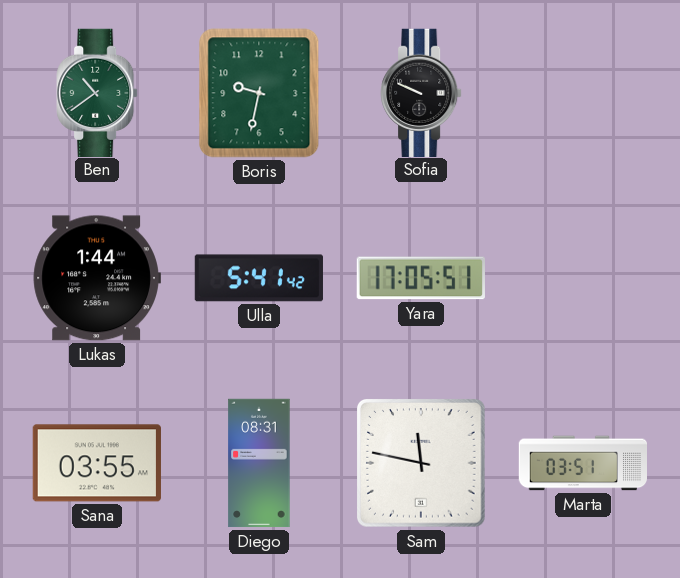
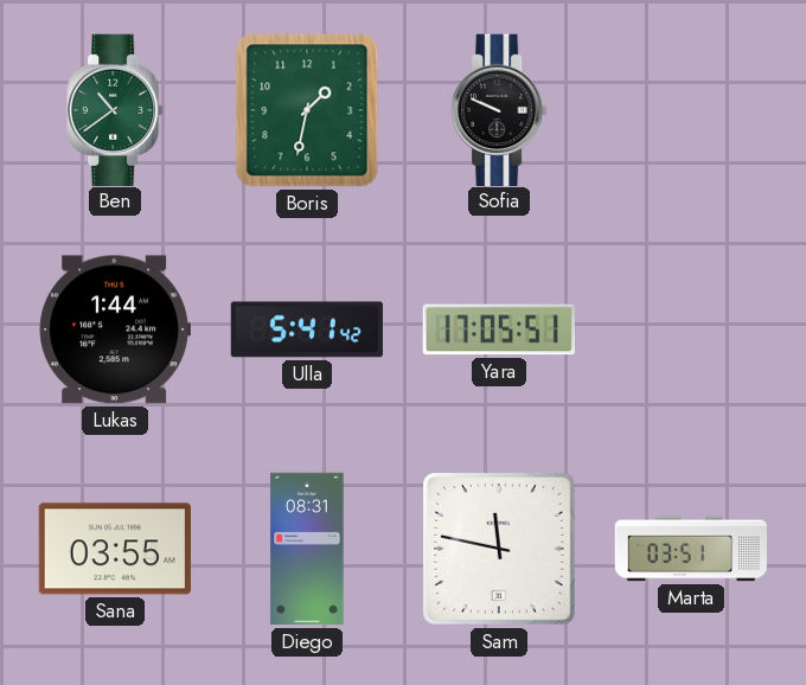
Boris: 9:32 -> 1:32 (307, 110)
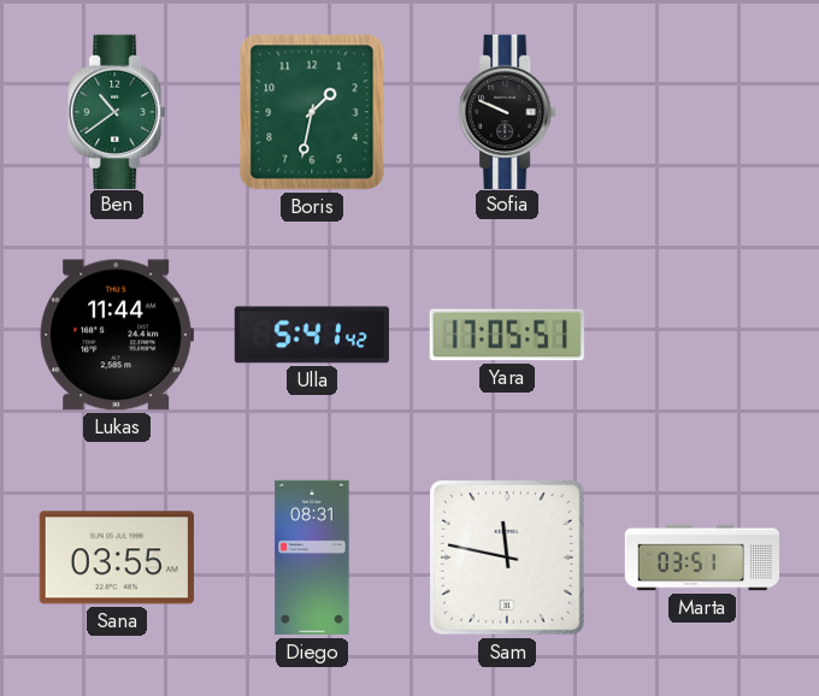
Lukas: 1:44 -> 11:44 (117, 335)
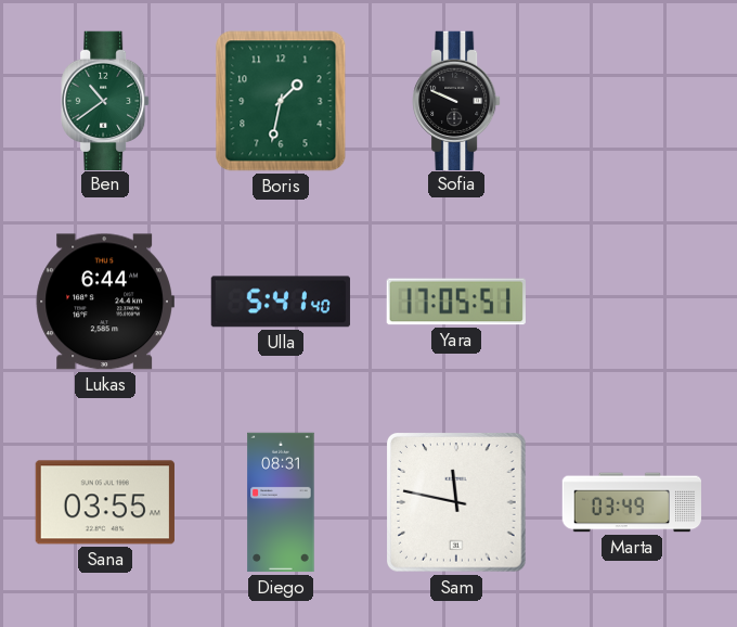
Lukas: 11:44 -> 6:44 (105, 302)
Ulla: 5:41:42 -> 5:41:40 (281, 302)
Marta: 03:51 -> 03:49 (632, 502)
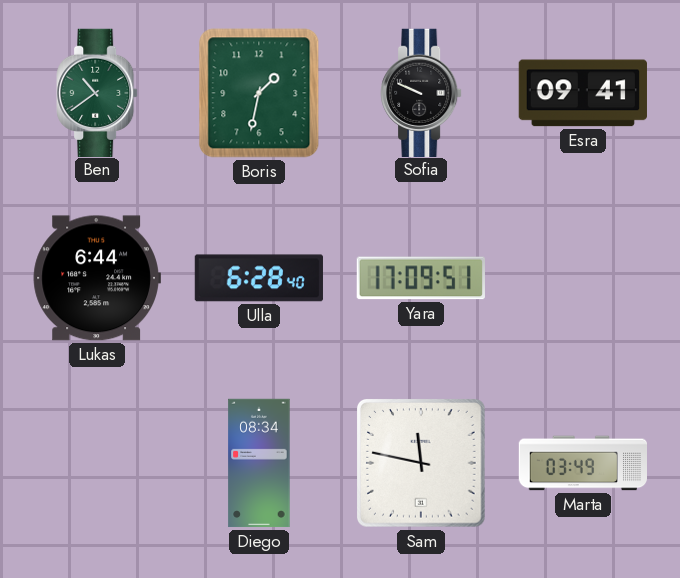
Esra: none -> 09:41 (583, 93)
Ulla: 5:41 -> 6:28 (259, 278)
Yara: 17:05 -> 17:09 (421, 278)
Sana: 03:55 -> none (105, 502)
Diego: 08:31 -> 08:34 (259, 463)
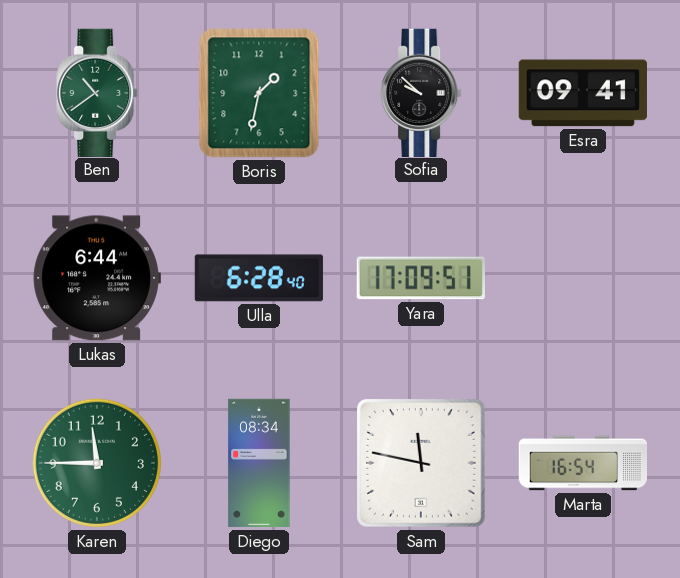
Sofia: 9:49 -> 9:52 (421, 92)
Karen: none -> 11:45 (97, 463)
Marta: 03:49 -> 16:54 (583, 463)
